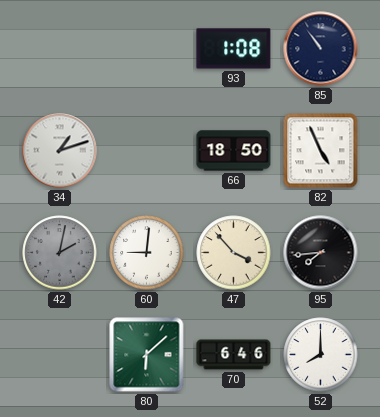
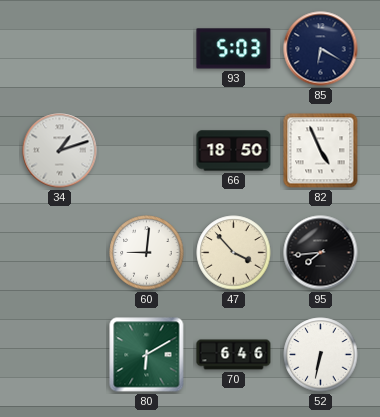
93: 1:08 -> 5:03 (234, 49)
85: 10:54 -> 6:20 (321, 49)
42: 2:02 -> none (60, 253)
80: 6:08 -> 6:10 (147, 355)
52: 8:00 -> 6:32 (321, 355)
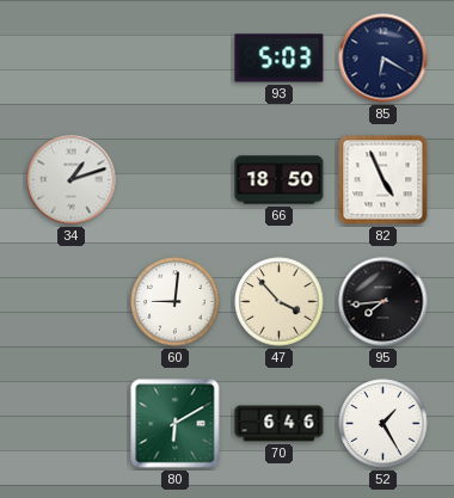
52: 6:32 -> 1:25 (384, 424)
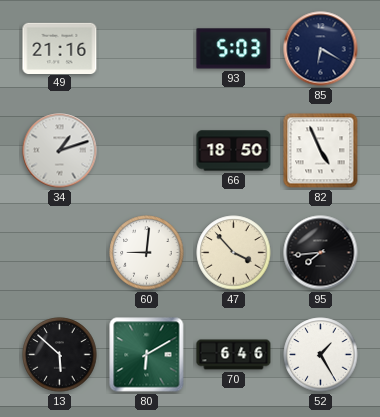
49: none -> 21:16 (60, 48)
13: none -> 5:52 (60, 355)
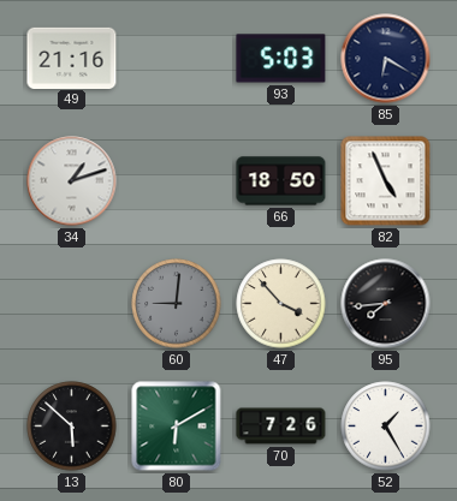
60 dial: white -> grey (177, 304)
70: 6:46 -> 7:26 (281, 427)
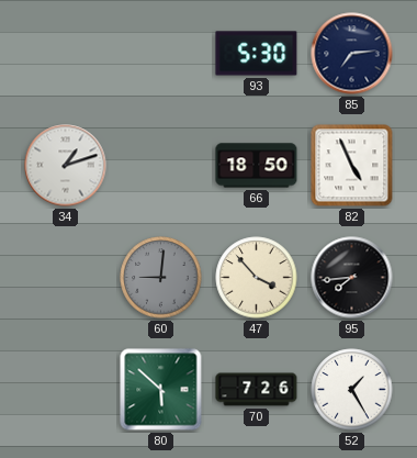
49: 21:16 -> none (72, 58)
93: 5:03 -> 5:30 (257, 54)
85: 6:20 -> 7:14 (352, 54)
13: 5:52 -> none (72, 427)
80: 6:10 -> 5:52 (161, 390)
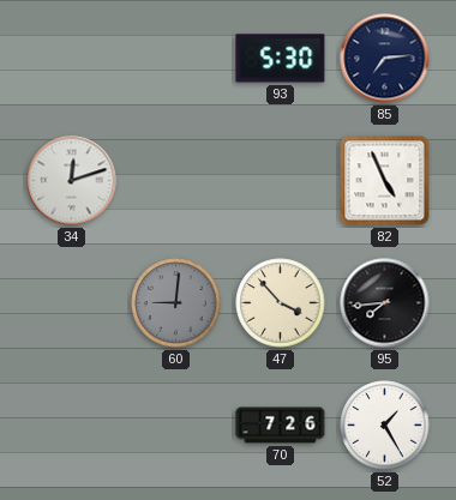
34: 1:12 -> 12:12 (72, 181)
66: 18:50 -> none (257, 166)
80: 5:52 -> none (161, 390)
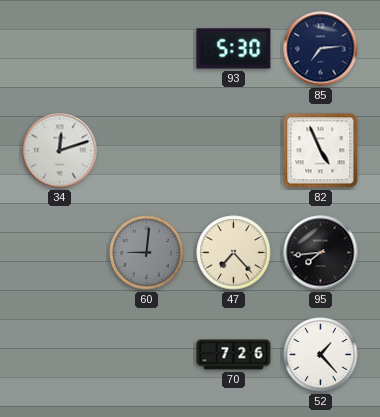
47: 3:53 -> 7:23 (234, 253)
52: 1:25 -> 1:23 (321, 355)
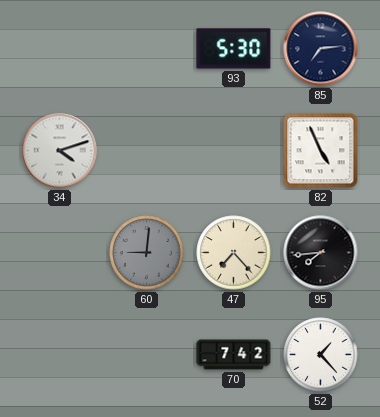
34: 12:12 -> 4:12 (60, 151)
70: 7:26 -> 7:42 (234, 355)
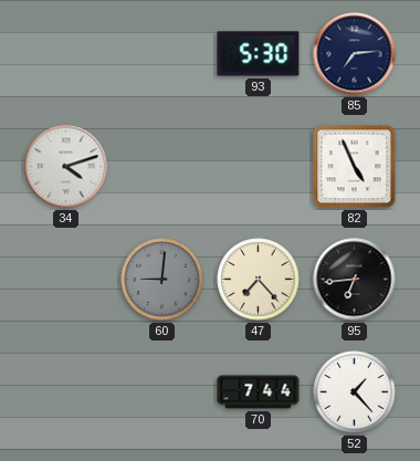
95: 7:44 -> 6:44 (355, 280)
70: 7:42 -> 7:44 (259, 392)
